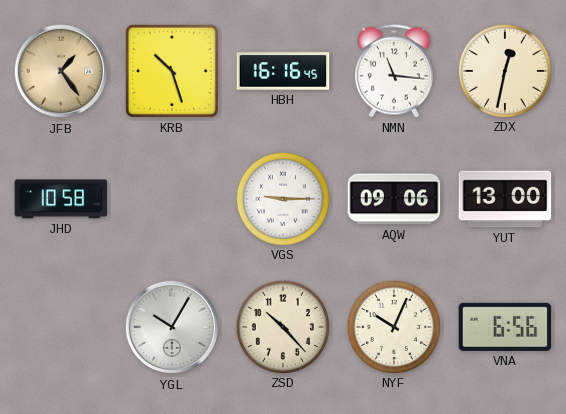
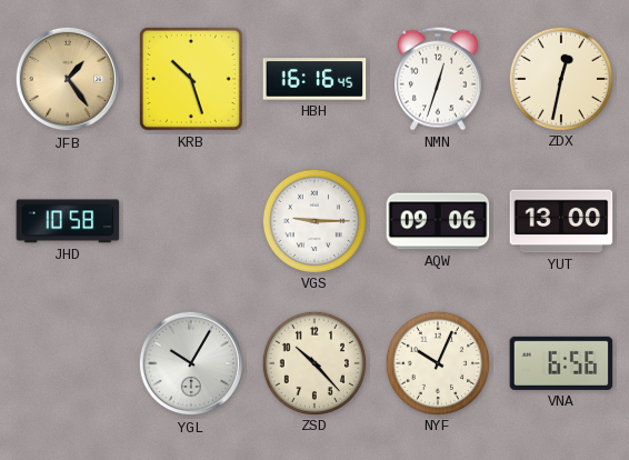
NMN: 11:16 -> 12:33 (438, 79)
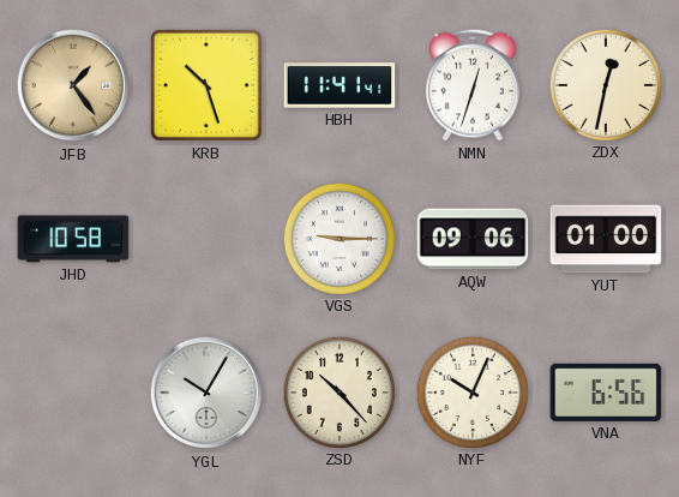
HBH: 16:16 -> 11:41 (339, 85)
YUT: 13:00 -> 01:00 (606, 239)
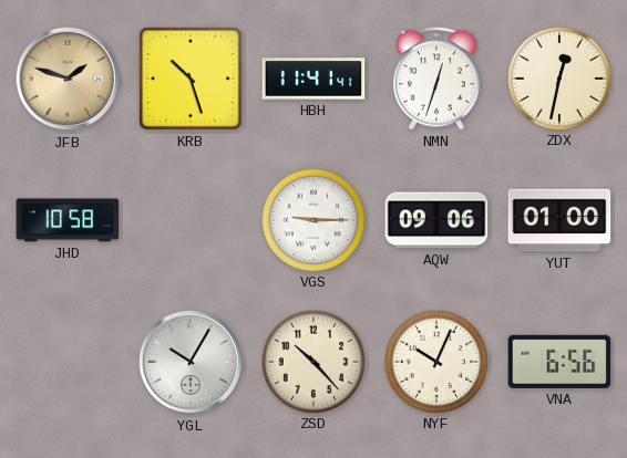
JFB: 1:24 -> 1:48 (68, 79)
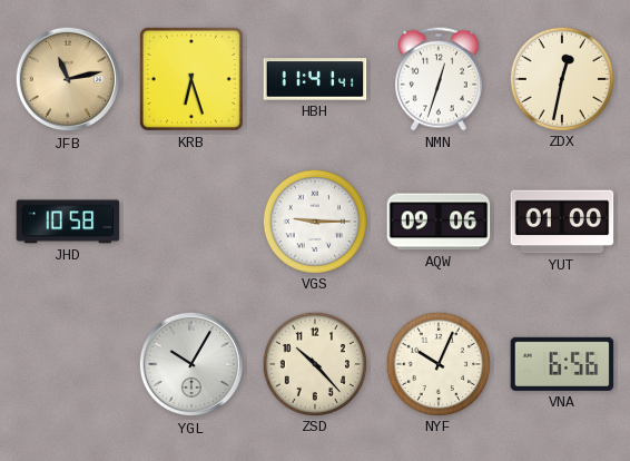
JFB: 1:48 -> 11:13 (68, 79)
KRB: 10:27 -> 6:27 (191, 79)
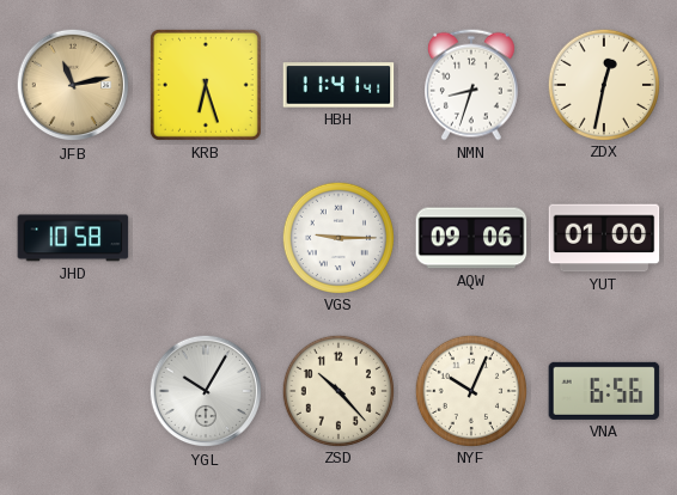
NMN: 12:33 -> 8:33 (471, 85)
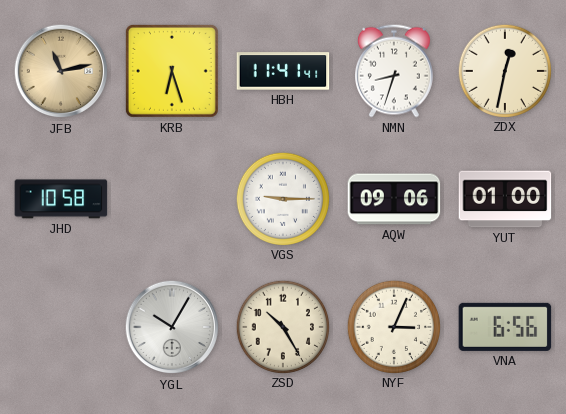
ZSD: 10:23 -> 10:25 (282, 326)
NYF: 10:04 -> 3:04 (393, 326)
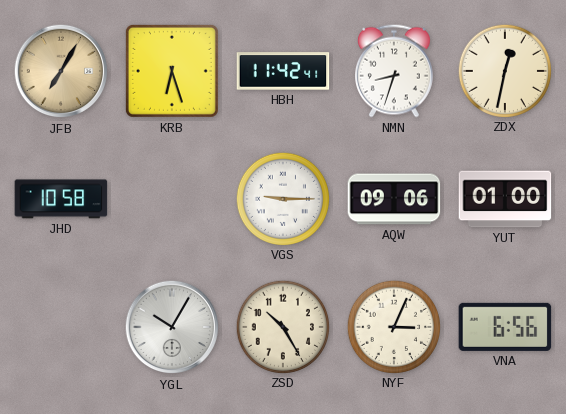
JFB: 11:13 -> 7:05 (61, 71)
HBH: 11:41 -> 11:42 (283, 71)
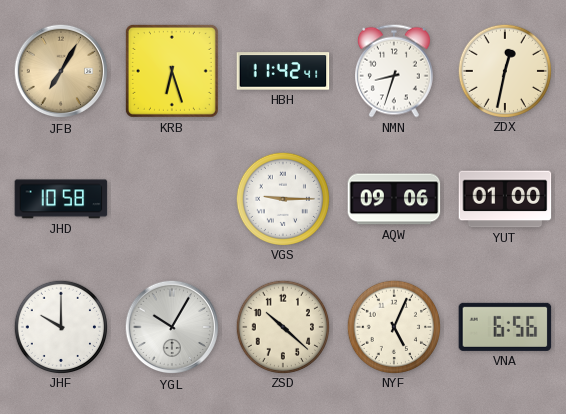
JHF: none -> 10:00 (60, 326)
ZSD: 10:25 -> 10:22 (282, 326)
NYF: 3:04 -> 5:04 (393, 326)
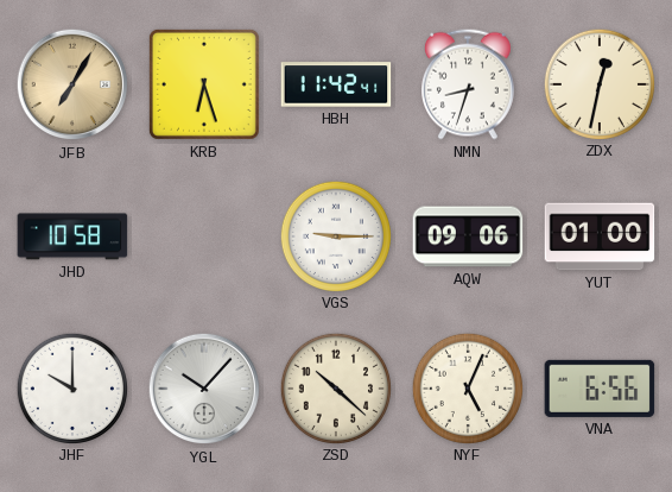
YGL: 10:05 -> 10:07 (204, 389)
